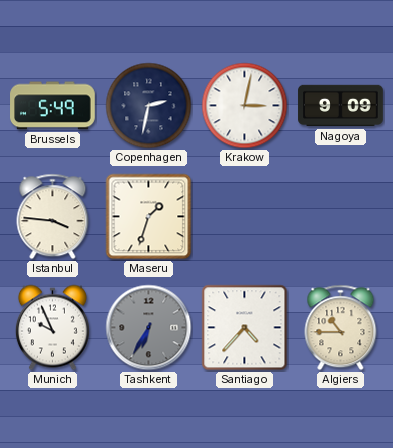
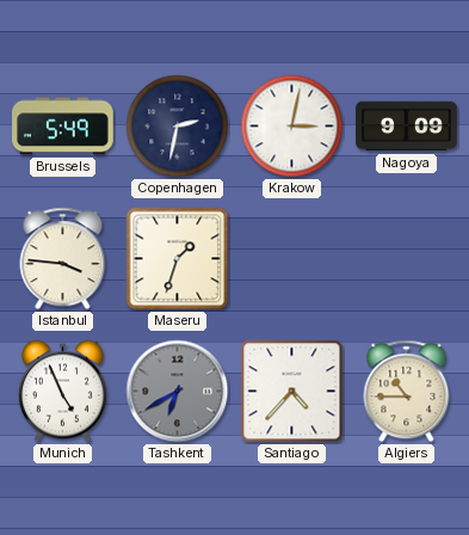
Munich: 9:56 -> 4:56 (62, 392)
Tashkent: 6:35 -> 6:40 (178, 392)
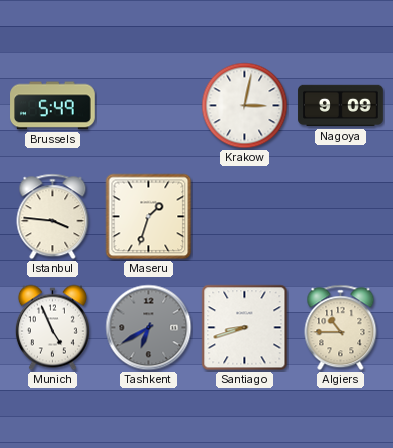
Copenhagen: 2:32 -> none (178, 127)
Santiago: 4:37 -> 8:42 (245, 328)
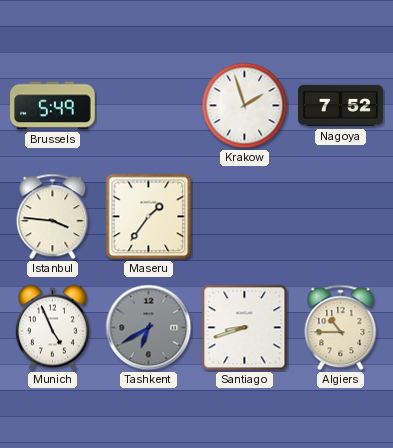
Krakow: 3:02 -> 1:57 (245, 106)
Nagoya: 9:09 -> 7:52 (341, 106)
Maseru: 1:33 -> 1:36 (149, 217)
